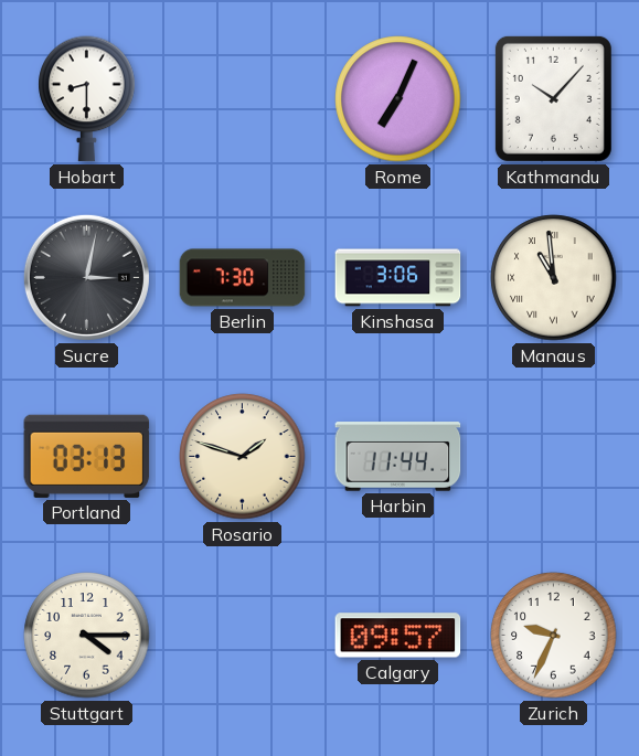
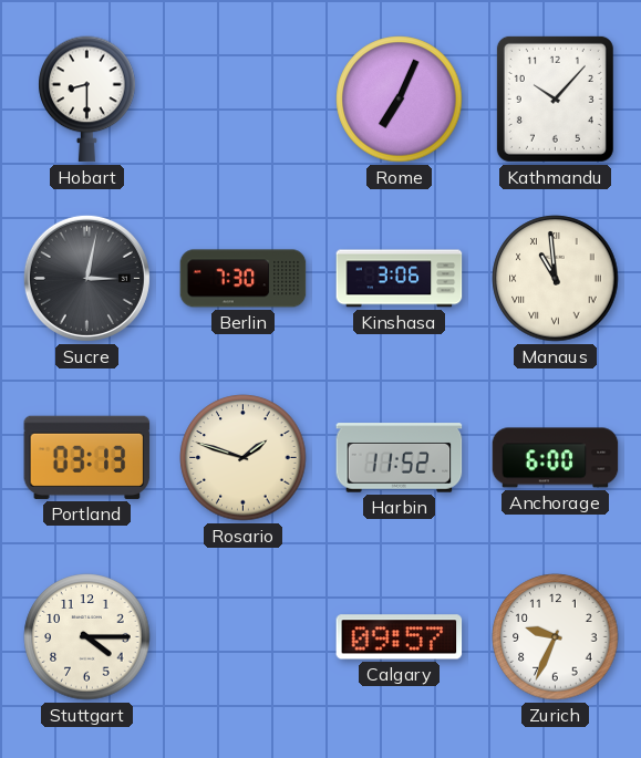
Harbin: 11:44 -> 11:52 (400, 458)
Anchorage: none -> 6:00 (556, 458)
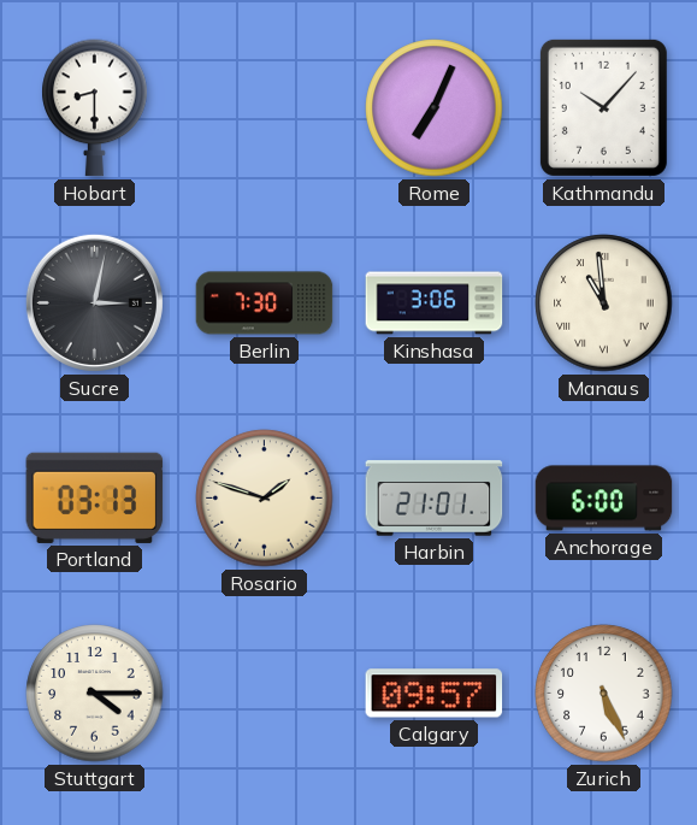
Harbin: 11:52 -> 21:01 (435, 499)
Zurich: 9:34 -> 5:26 (604, 694)
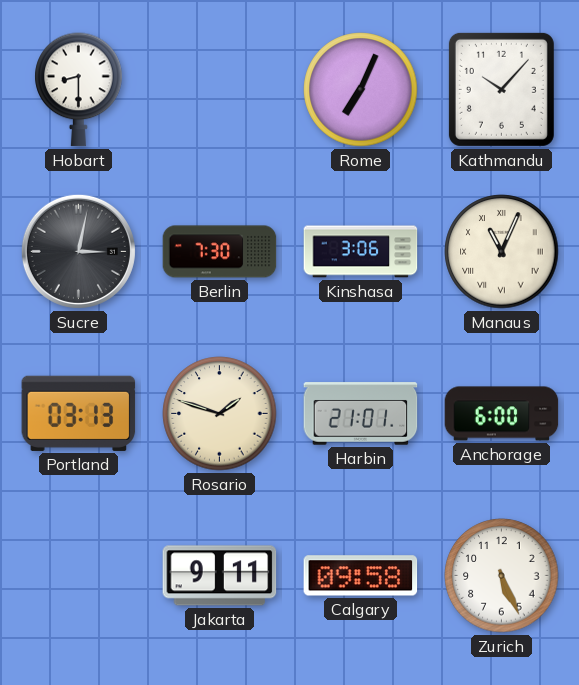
Manaus: 10:59 -> 11:04 (502, 252)
Stuttgart: 4:15 -> none (95, 694)
Jakarta: none -> 9:11 (220, 576)
Calgary: 09:57 -> 09:58 (361, 576)
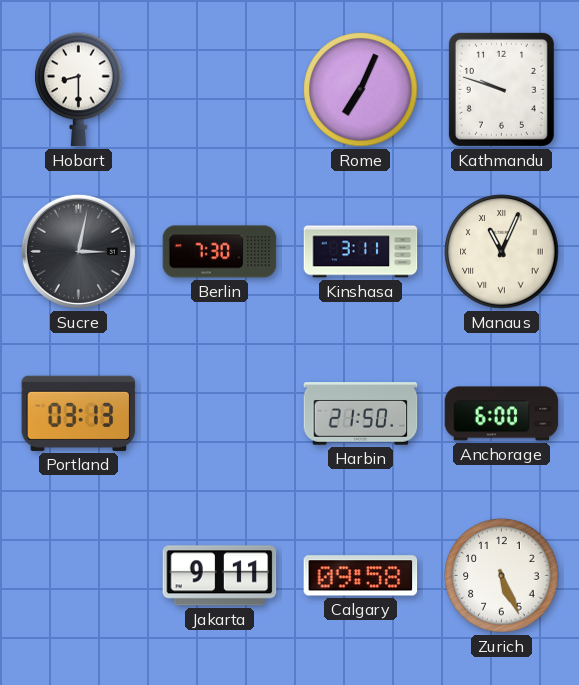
Kathmandu: 10:07 -> 9:48 (501, 89)
Kinshasa: 3:06 -> 3:11 (361, 252)
Rosario: 1:48 -> none (220, 414)
Harbin: 21:01 -> 21:50 (361, 414)
